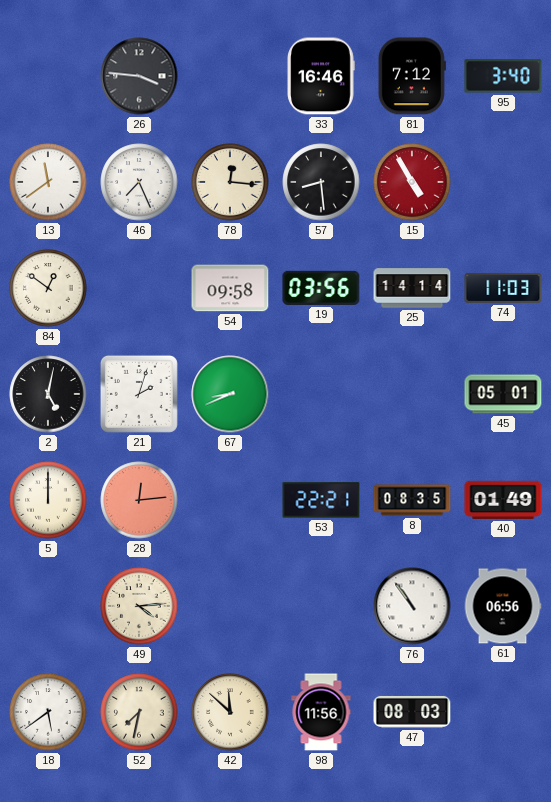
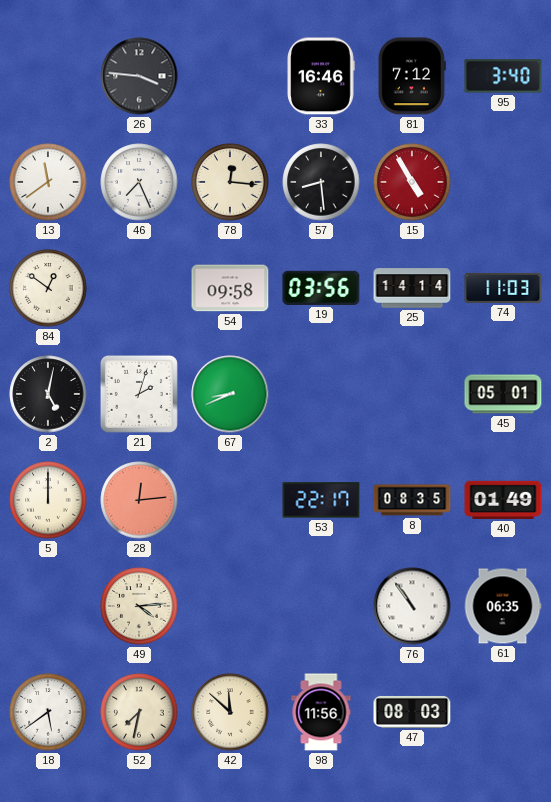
53: 22:21 -> 22:17 (321, 500)
61: 06:56 -> 06:35 (503, 606)
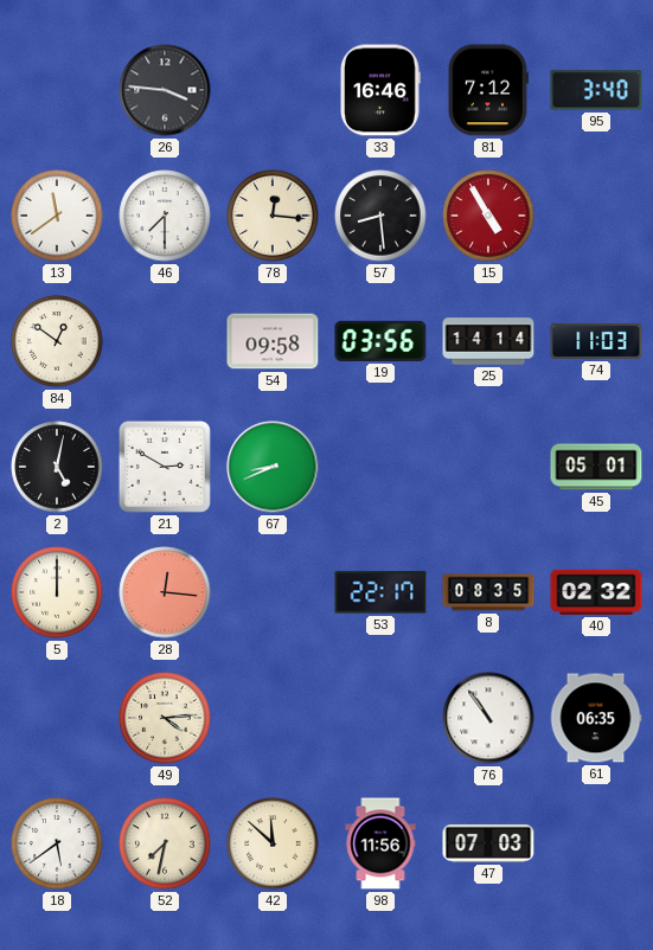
46: 7:26 -> 7:30 (165, 216)
21: 2:03 -> 2:50 (165, 467)
28: 12:14 -> 12:16 (165, 592)
40: 01:49 -> 02:32 (596, 592)
47: 08:03 -> 07:03 (488, 843)
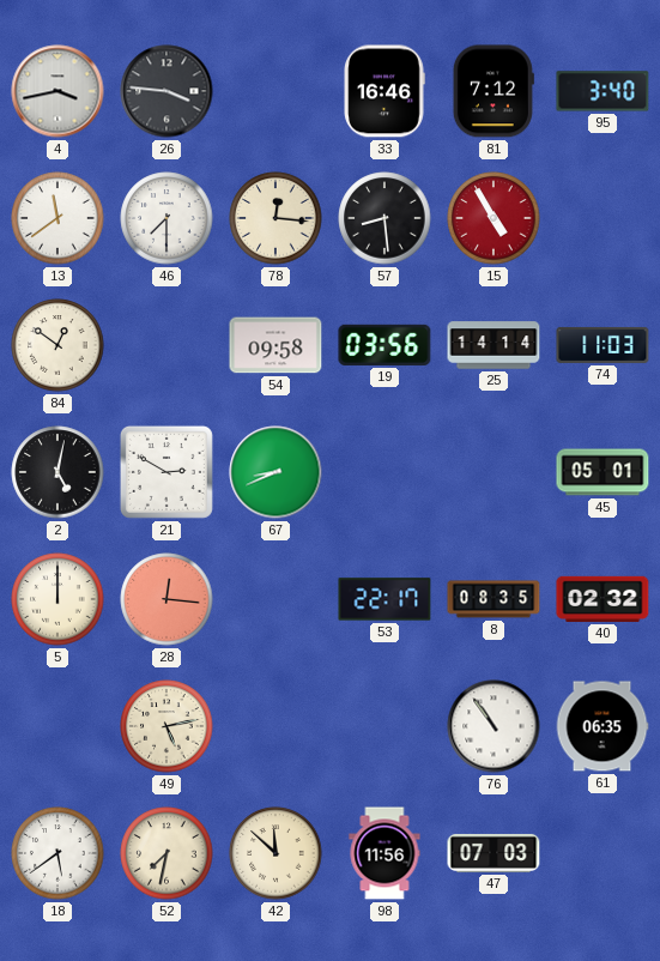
4: none -> 3:43 (57, 91)
49: 4:14 -> 5:13 (166, 726)
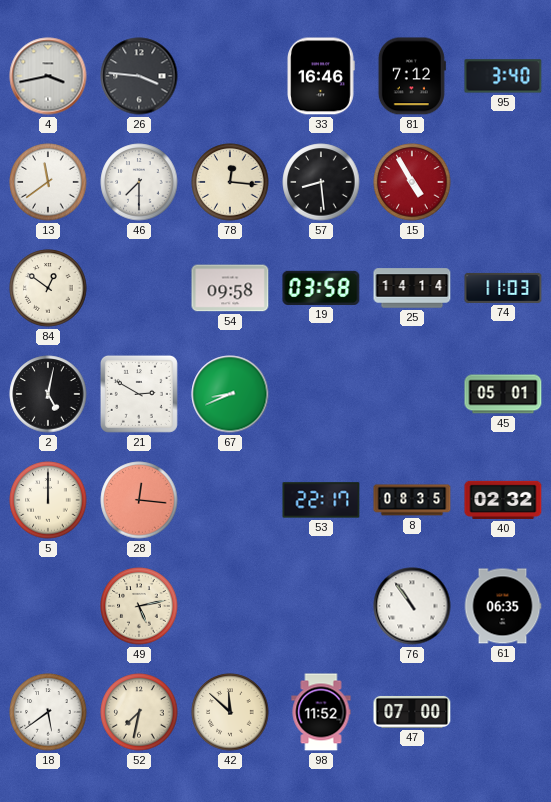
19: 03:56 -> 03:58 (321, 288)
98: 11:56 -> 11:52 (321, 712)
47: 07:03 -> 07:00 (412, 712)
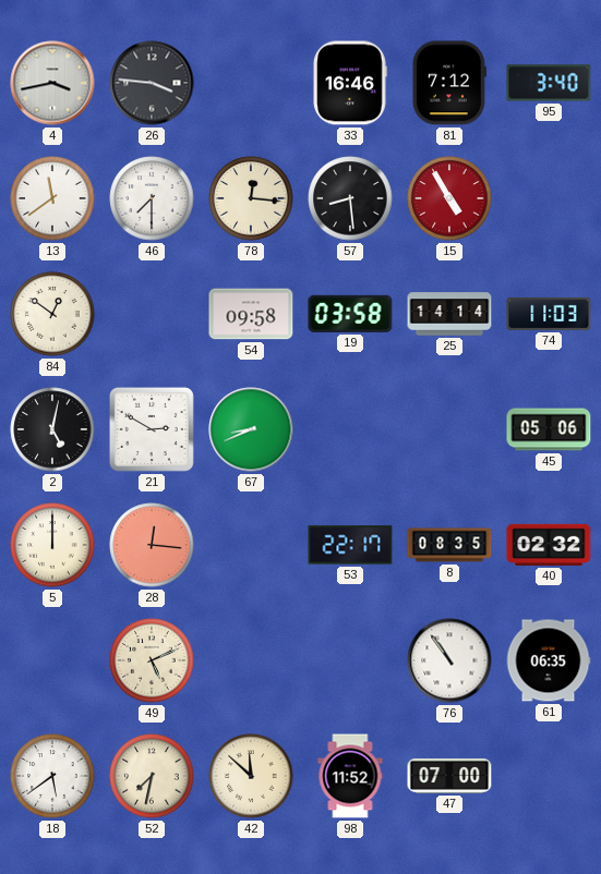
45: 05:01 -> 05:06 (549, 429)
49: 5:13 -> 5:11 (152, 660)
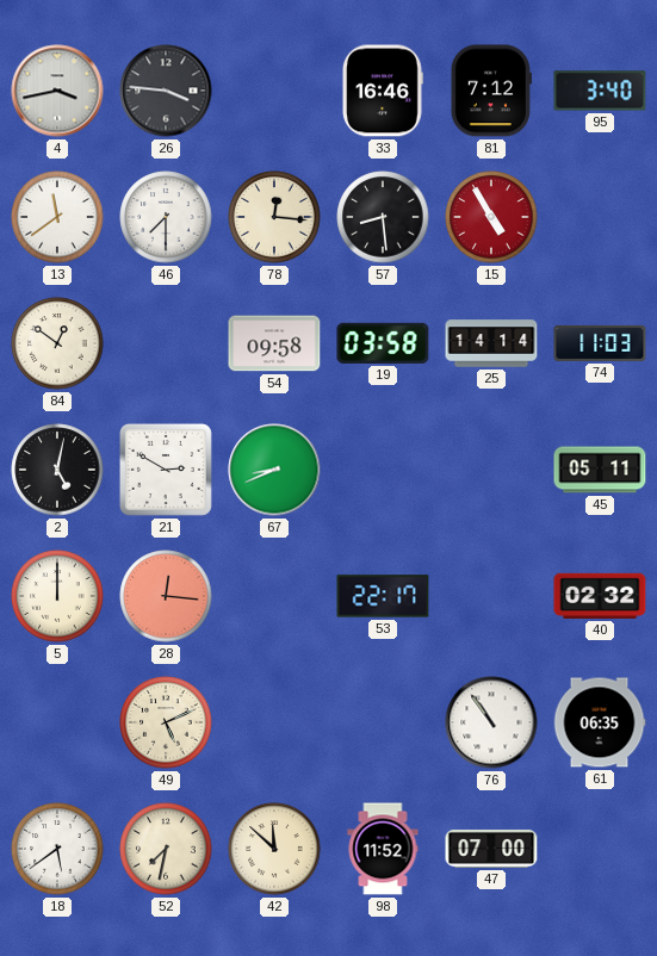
45: 05:06 -> 05:11 (600, 470)
8: 08:35 -> none (449, 545)
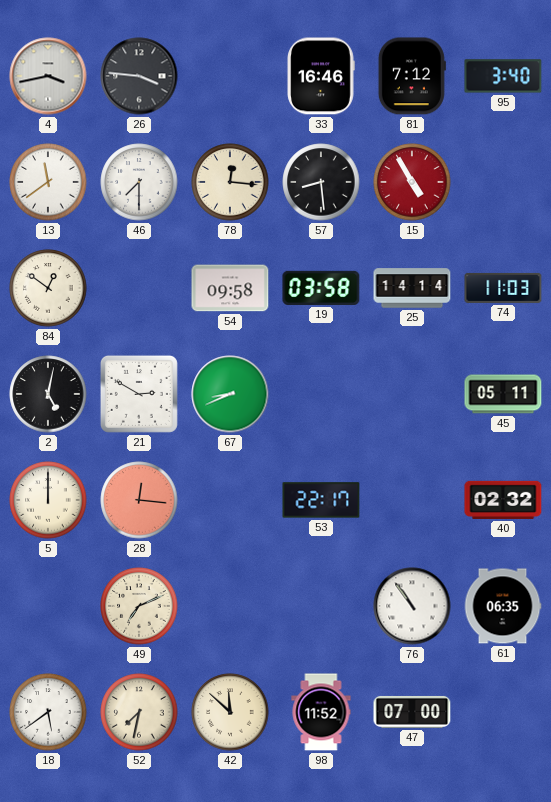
49: 5:11 -> 7:11 (139, 606)
